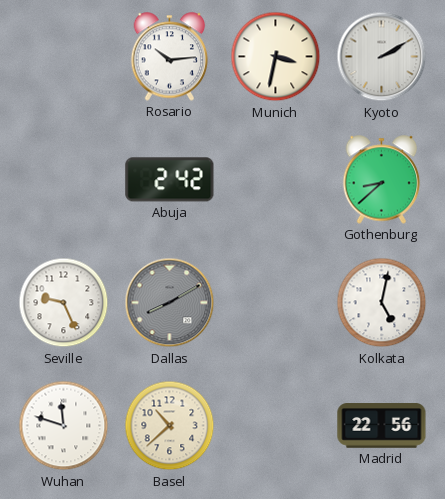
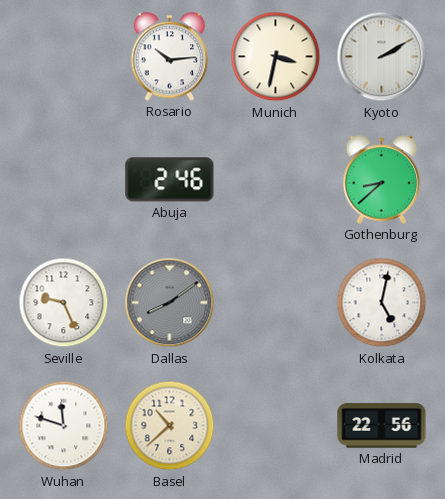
Abuja: 2:42 -> 2:46 (170, 180)
Dallas: 8:10 -> 8:09 (170, 303)
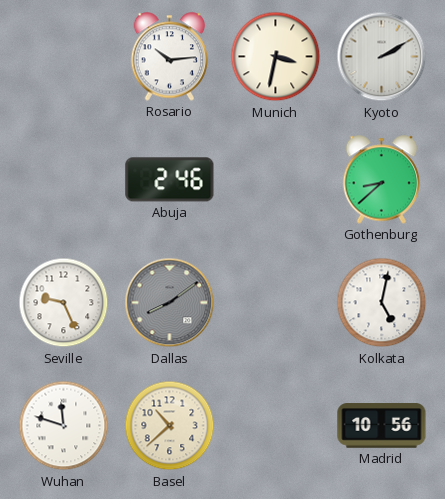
Madrid: 22:56 -> 10:56 (382, 426)
